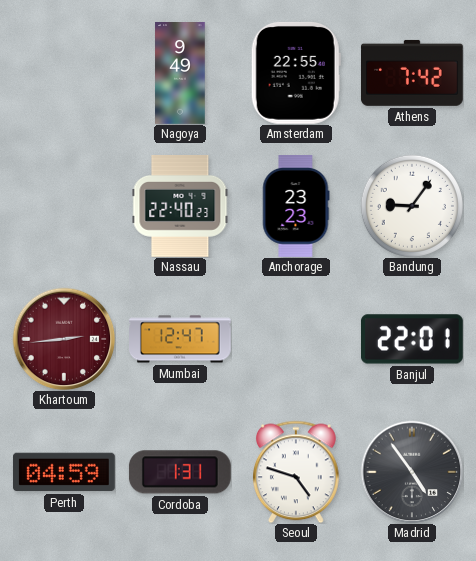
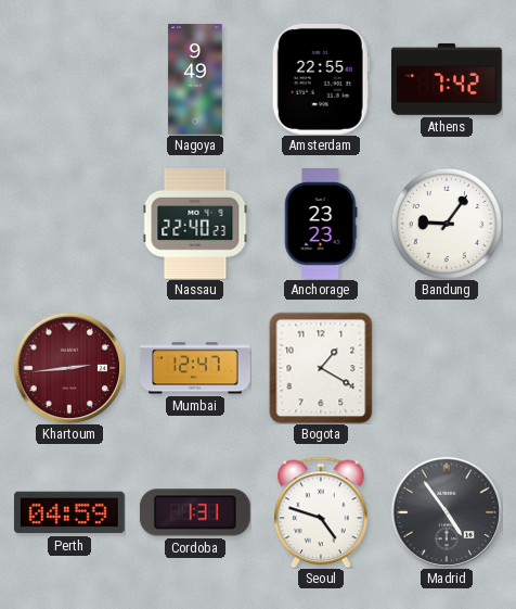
Bogota: none -> 1:20 (321, 368)
Banjul: 22:01 -> none (412, 339)
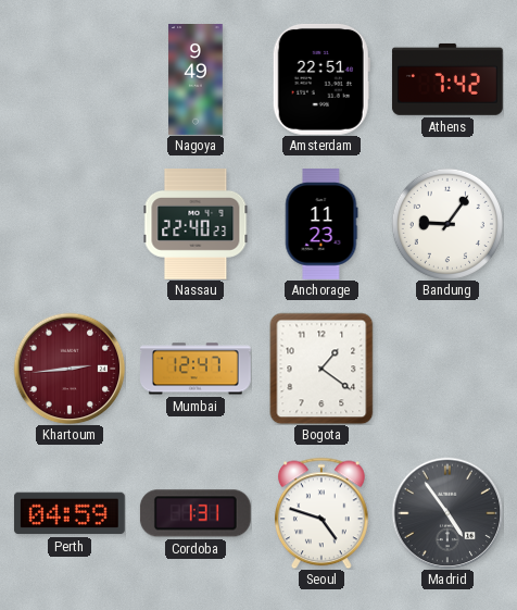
Amsterdam: 22:55 -> 22:51 (321, 79)
Anchorage: 23:23 -> 11:23 (321, 225)
Bogota: 1:20 -> 1:21 (321, 369)
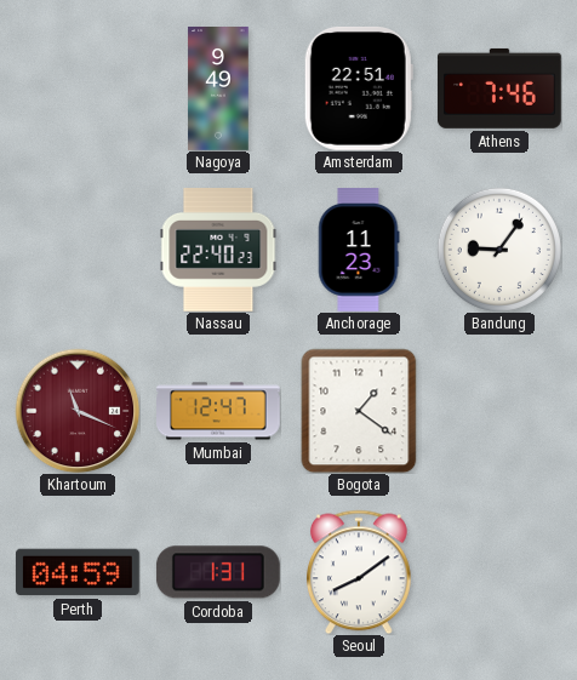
Athens: 7:42 -> 7:46 (499, 88)
Khartoum: 2:44 -> 11:19 (78, 411)
Seoul: 4:48 -> 8:09 (360, 572)
Madrid: 4:54 -> none (447, 513)
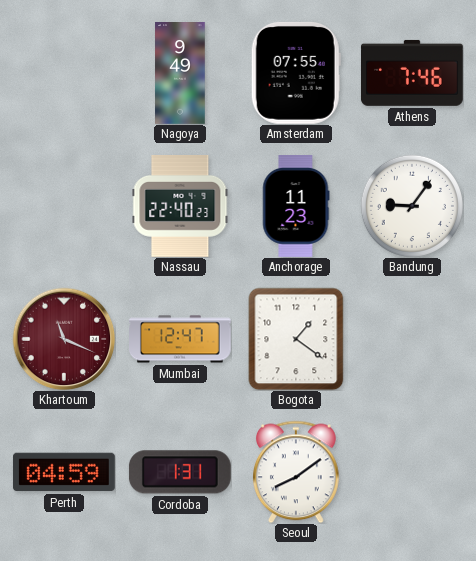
Amsterdam: 22:51 -> 07:55 (296, 73)
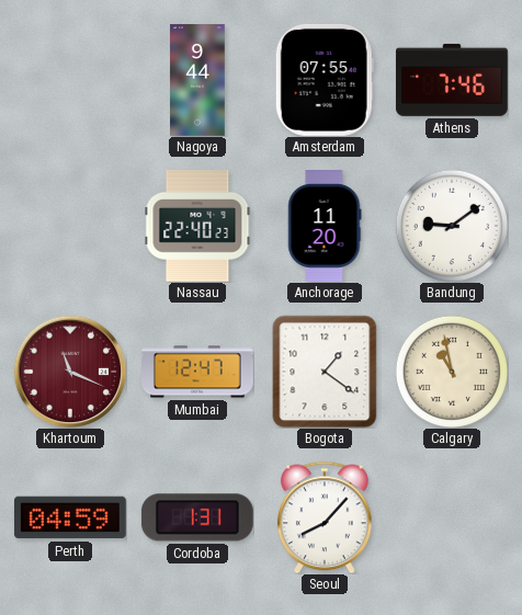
Nagoya: 9:49 -> 9:44 (197, 80)
Anchorage: 11:23 -> 11:20 (325, 227)
Bandung: 9:06 -> 9:09 (452, 226)
Calgary: none -> 10:58 (452, 372)
Seoul: 8:09 -> 8:07 (326, 517)
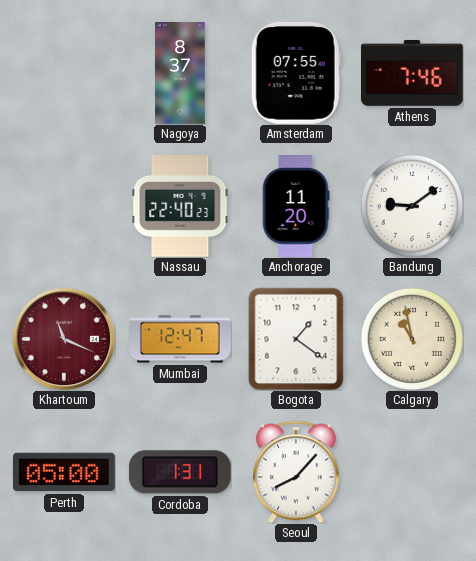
Nagoya: 9:44 -> 8:37 (180, 73)
Perth: 04:59 -> 05:00 (64, 472)
